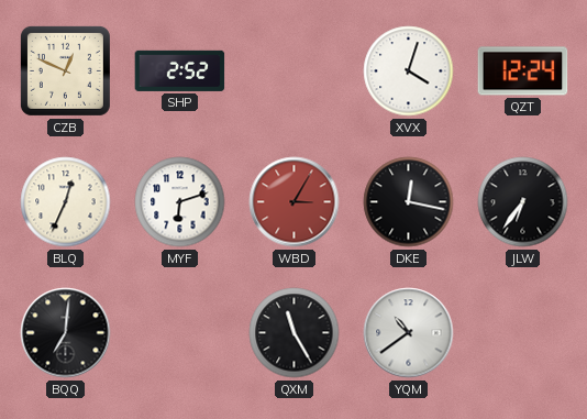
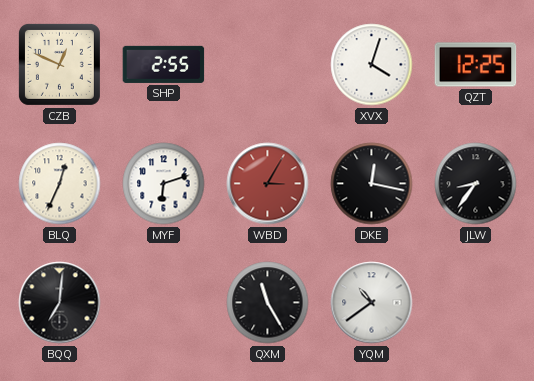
SHP: 2:52 -> 2:55 (164, 64)
QZT: 12:24 -> 12:25 (476, 65)
JLW: 6:36 -> 8:36 (476, 184)
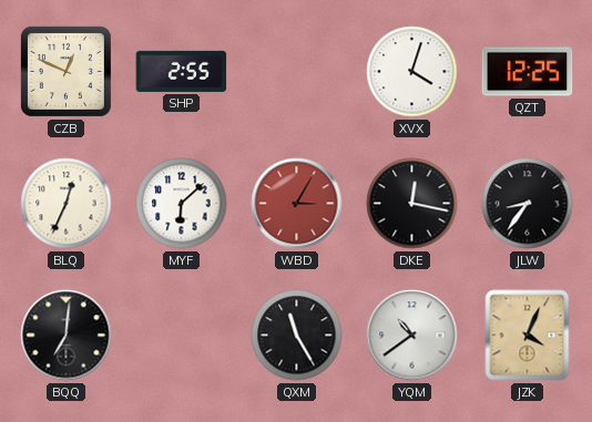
MYF: 6:12 -> 6:08 (182, 204)
JZK: none -> 4:04 (528, 336)
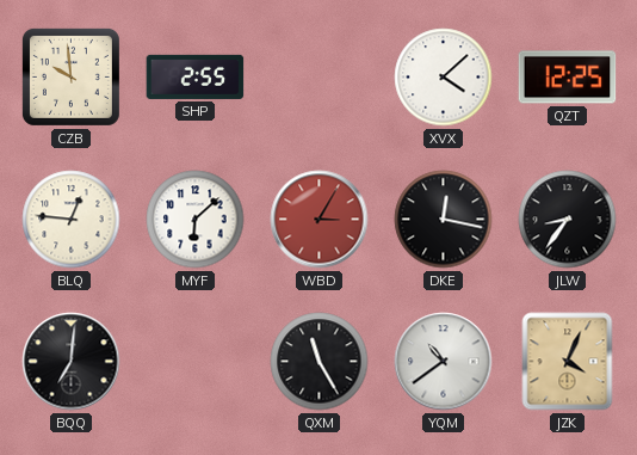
CZB: 12:49 -> 9:59 (70, 76)
XVX: 4:03 -> 4:08 (444, 78)
BLQ: 12:34 -> 12:46 (72, 220)
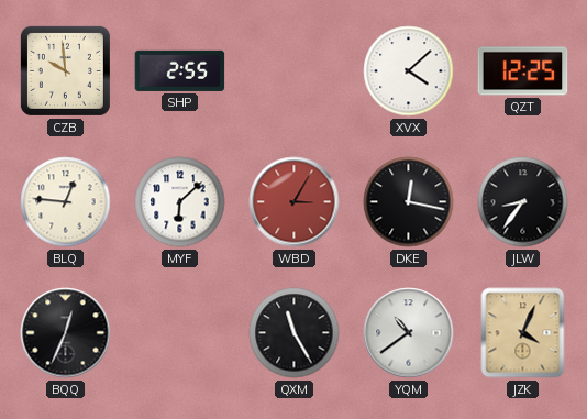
BQQ: 7:01 -> 12:34 (66, 333)
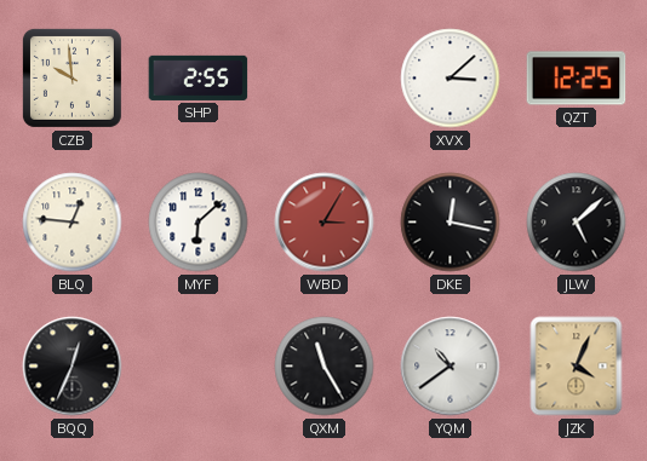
XVX: 4:08 -> 3:08 (451, 79)
JLW: 8:36 -> 5:08 (577, 223)
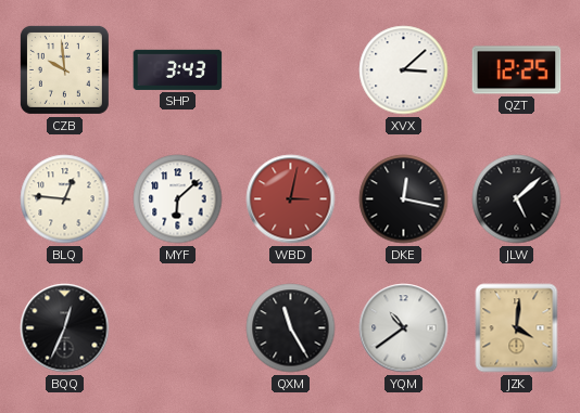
SHP: 2:55 -> 3:43 (178, 69)
WBD: 3:05 -> 3:02 (291, 199)
JZK: 4:04 -> 4:01 (517, 328)
